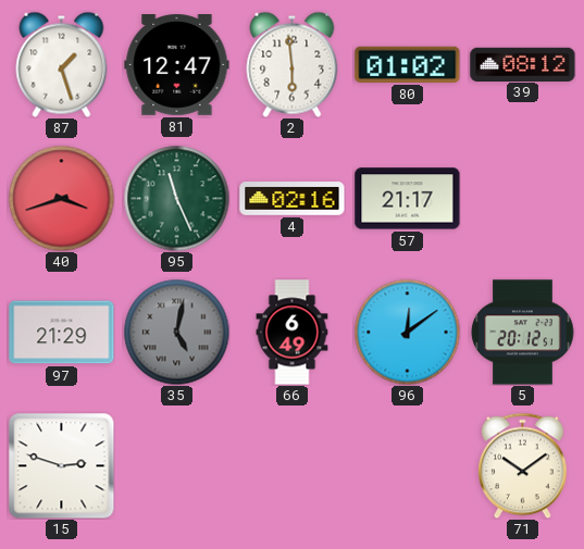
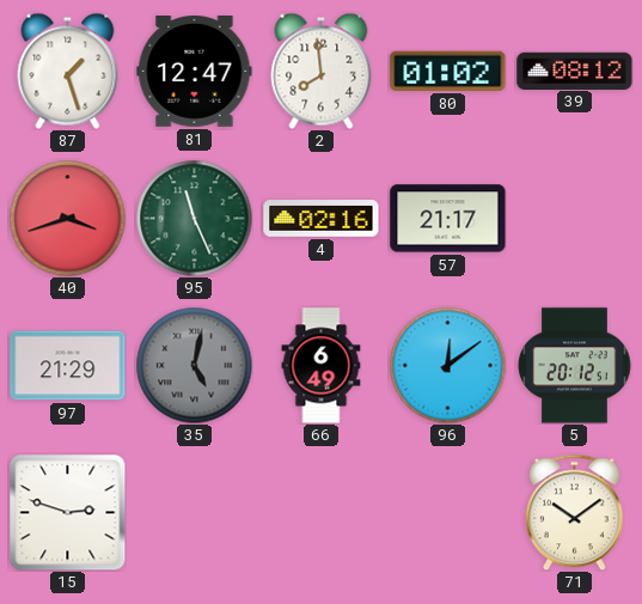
2: 5:59 -> 7:59 (322, 71)
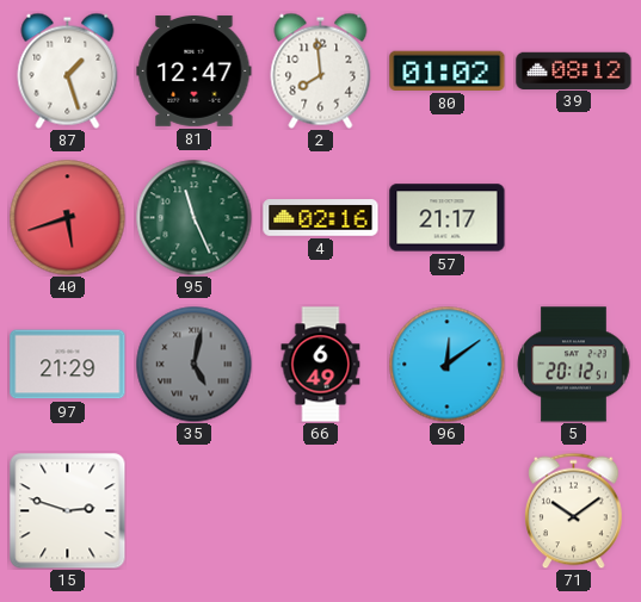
40: 3:42 -> 5:42 (67, 217)
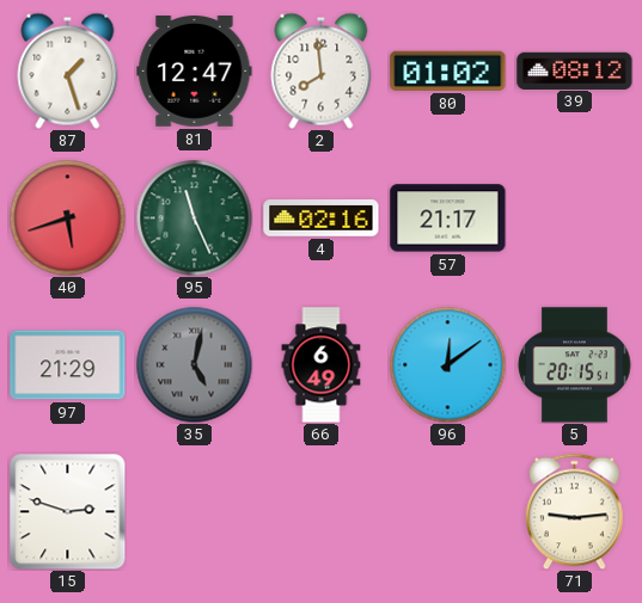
5: 20:12 -> 20:15 (575, 365)
71: 10:09 -> 9:14 (575, 511)
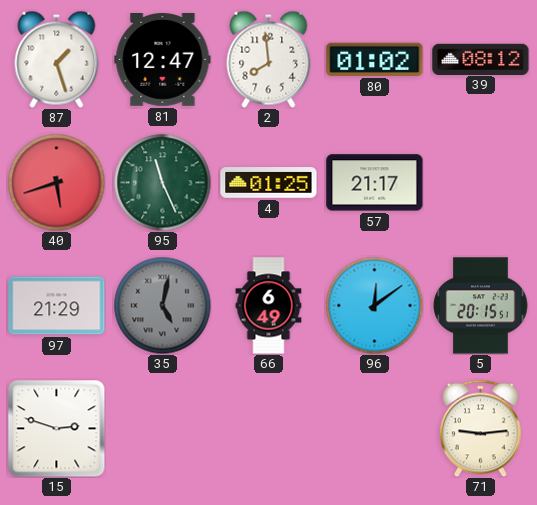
4: 02:16 -> 01:25 (269, 183)
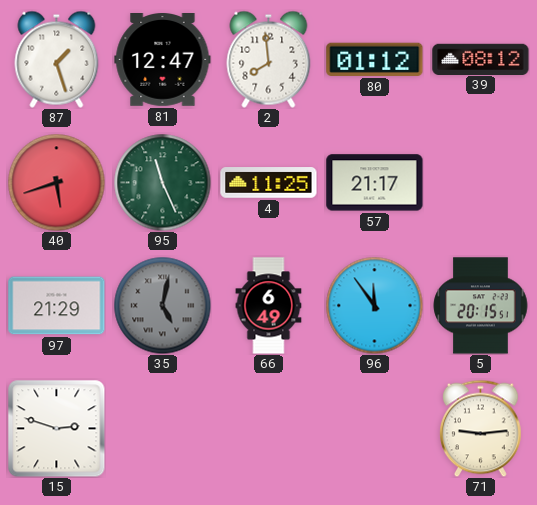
80: 01:02 -> 01:12 (375, 59)
4: 01:25 -> 11:25 (269, 183)
96: 12:09 -> 11:54 (374, 305)
